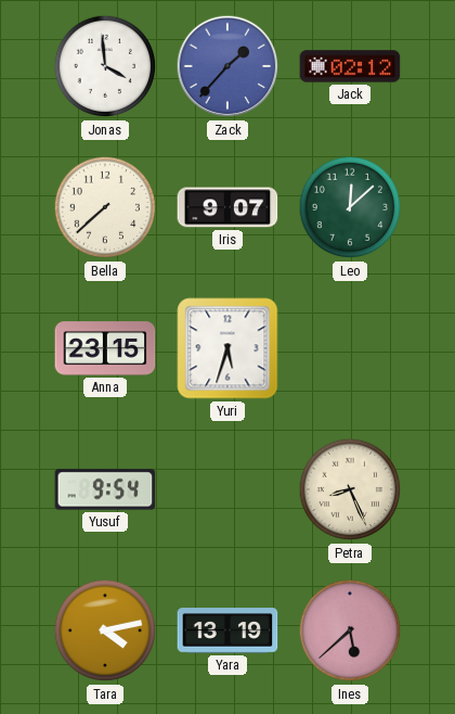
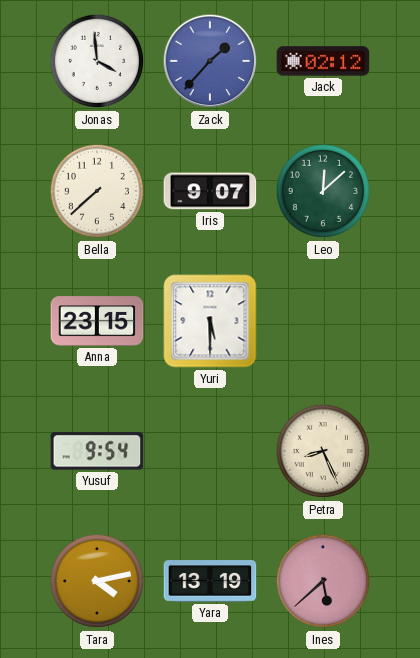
Yuri: 5:33 -> 5:30 (210, 321)
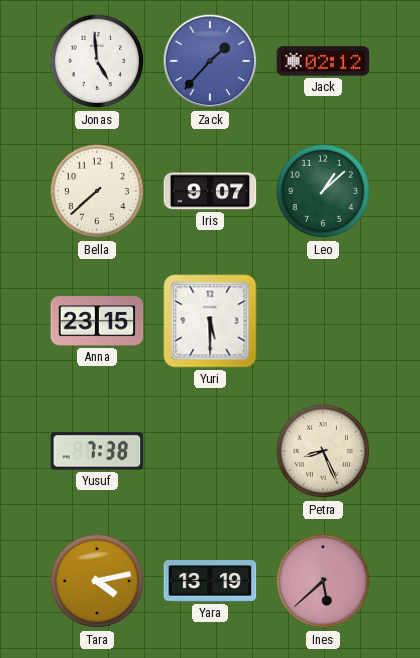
Jonas: 3:59 -> 4:59 (97, 61)
Leo: 12:08 -> 1:08 (323, 191)
Yusuf: 9:54 -> 7:38 (97, 451)
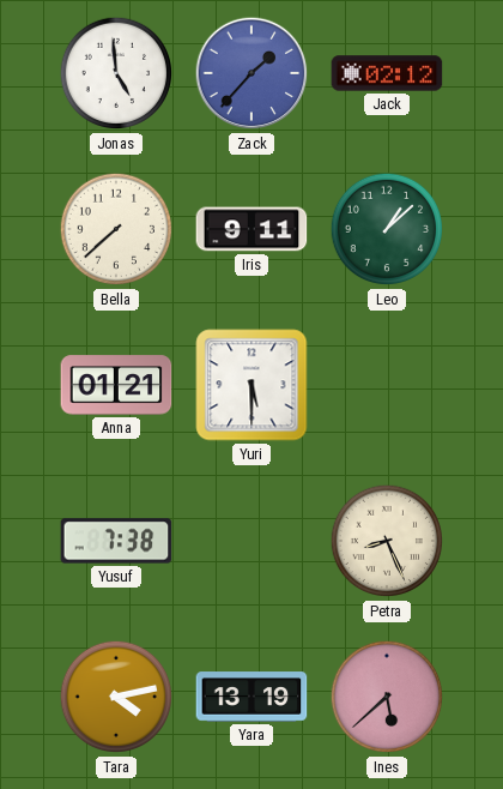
Iris: 9:07 -> 9:11 (251, 229)
Anna: 23:15 -> 01:21 (116, 385)
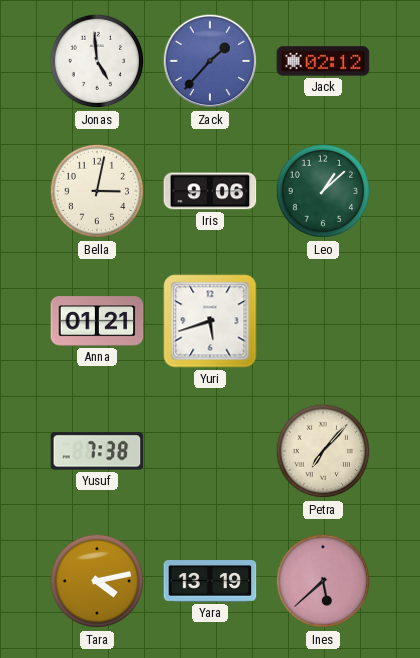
Bella: 7:38 -> 3:02 (97, 191)
Iris: 9:11 -> 9:06 (210, 191)
Yuri: 5:30 -> 5:42 (210, 321)
Petra: 8:26 -> 7:07 (323, 451)
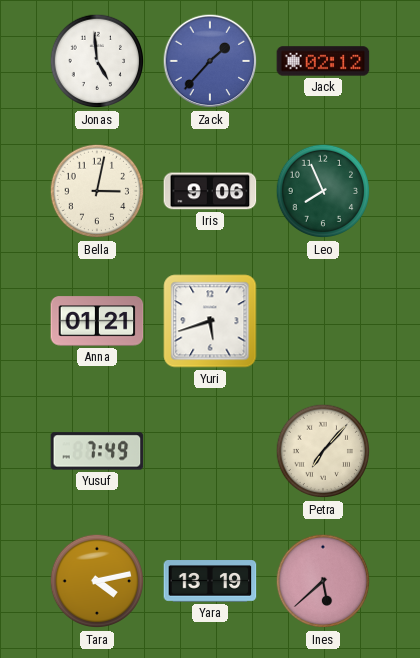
Leo: 1:08 -> 7:56 (323, 191)
Yusuf: 7:38 -> 7:49 (97, 451)
